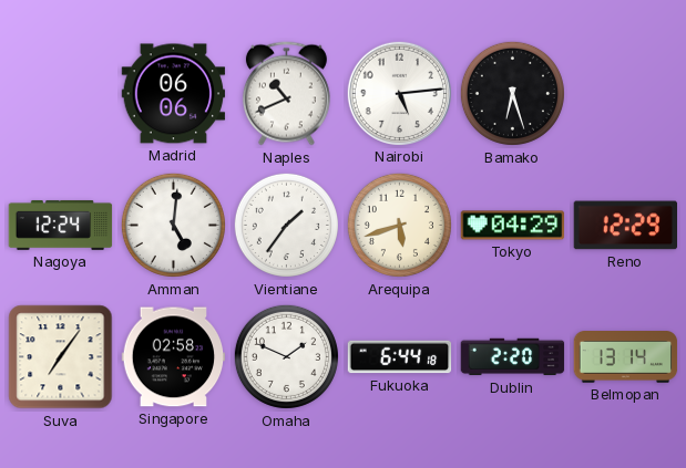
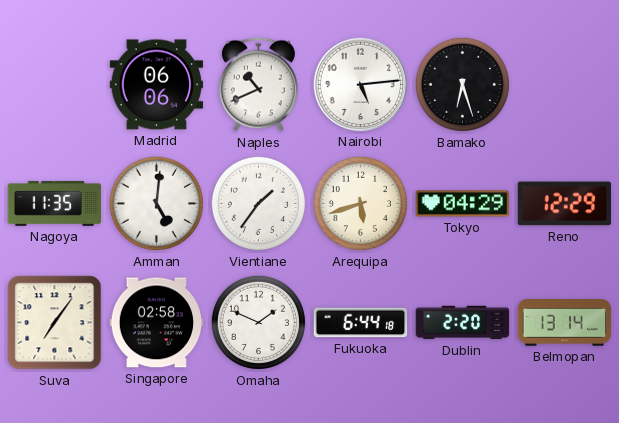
Nagoya: 12:24 -> 11:35 (55, 203)
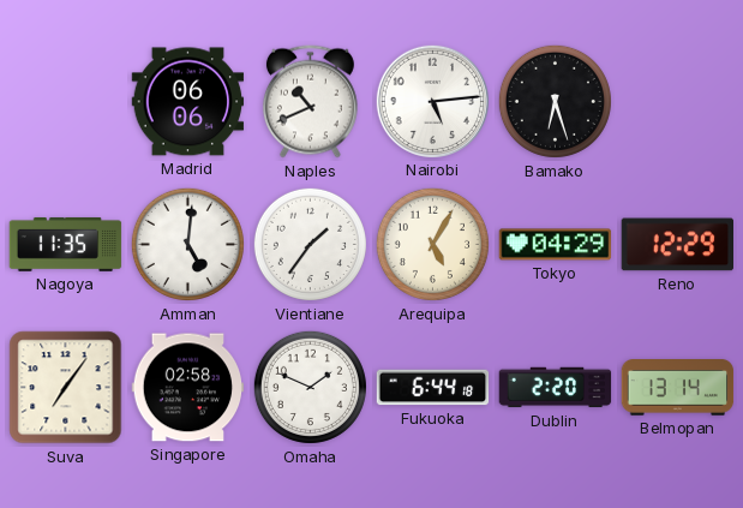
Arequipa: 5:42 -> 5:05 (432, 244)
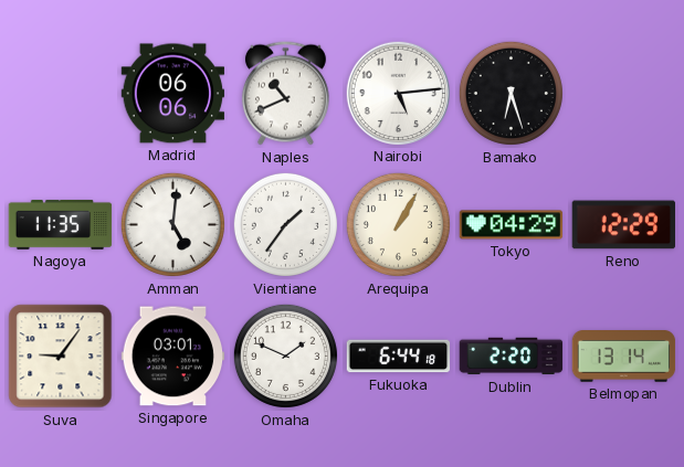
Arequipa: 5:05 -> 1:05 (398, 224)
Suva: 7:06 -> 9:06 (61, 357)
Singapore: 02:58 -> 03:01 (173, 357)
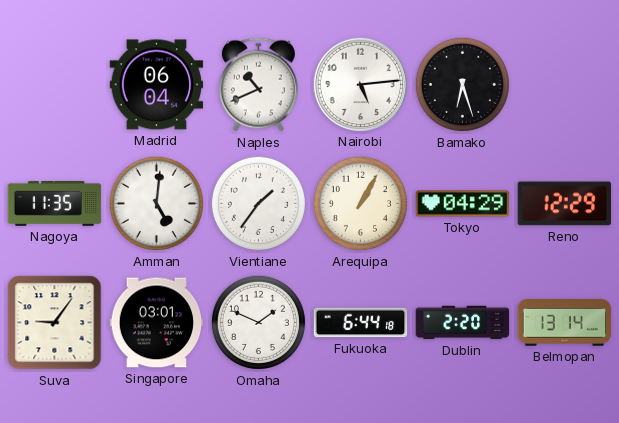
Madrid: 06:06 -> 06:04 (157, 85)
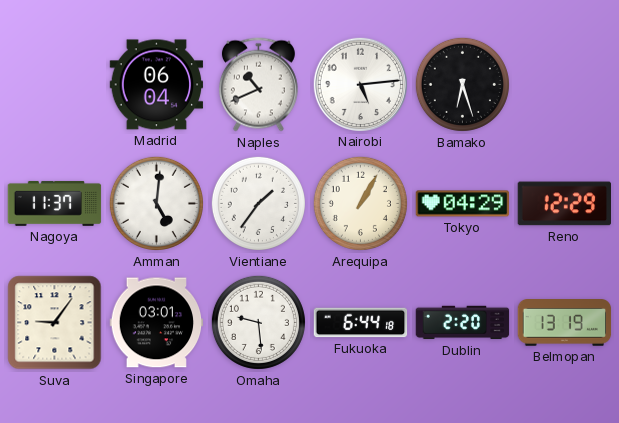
Nagoya: 11:35 -> 11:37 (55, 203)
Omaha: 1:49 -> 9:29 (258, 322)
Belmopan: 13:14 -> 13:19 (565, 323)
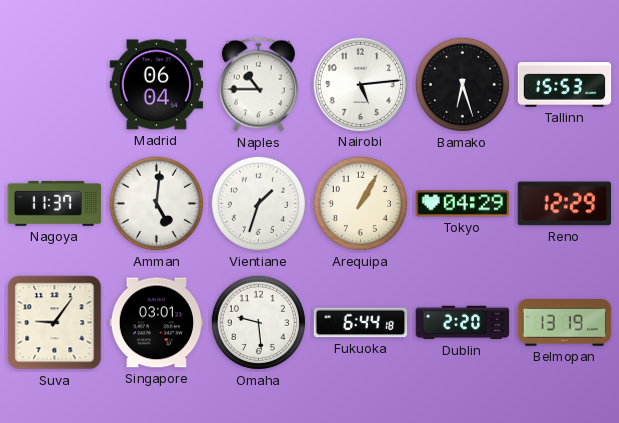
Naples: 10:41 -> 10:45 (258, 85)
Tallinn: none -> 15:53 (565, 85)
Vientiane: 1:36 -> 1:33 (258, 203)
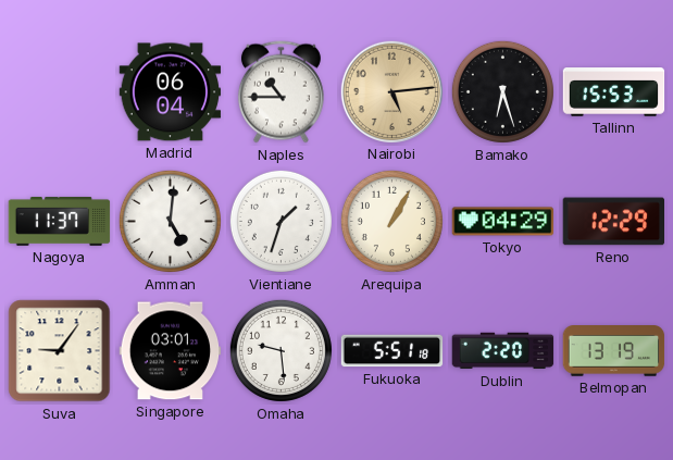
Nairobi dial: white -> champagne (391, 91)
Fukuoka: 6:44 -> 5:51 (392, 351)
